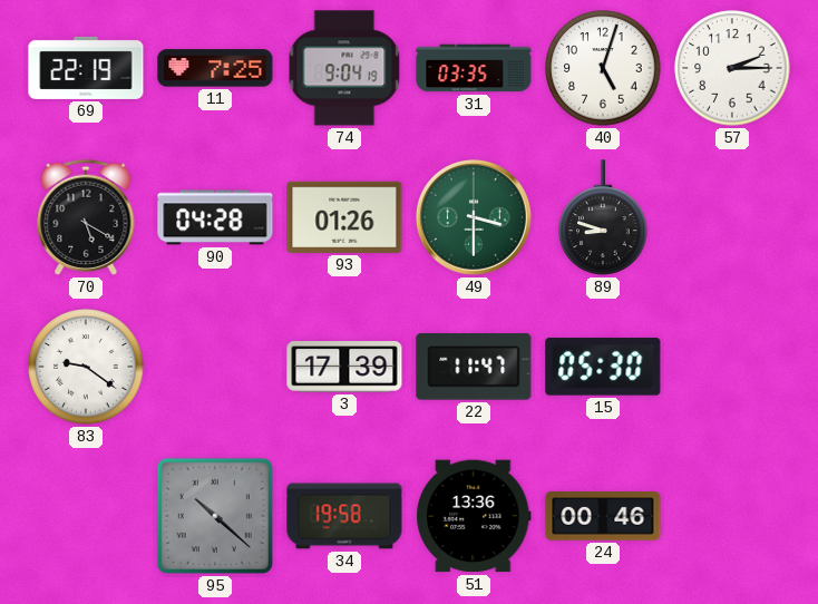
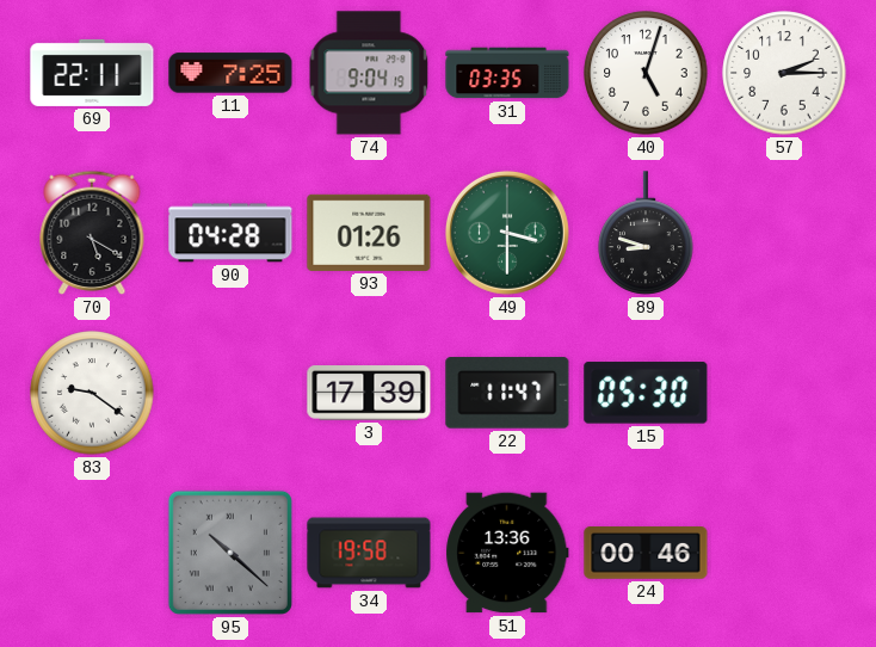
69: 22:19 -> 22:11 (92, 73)
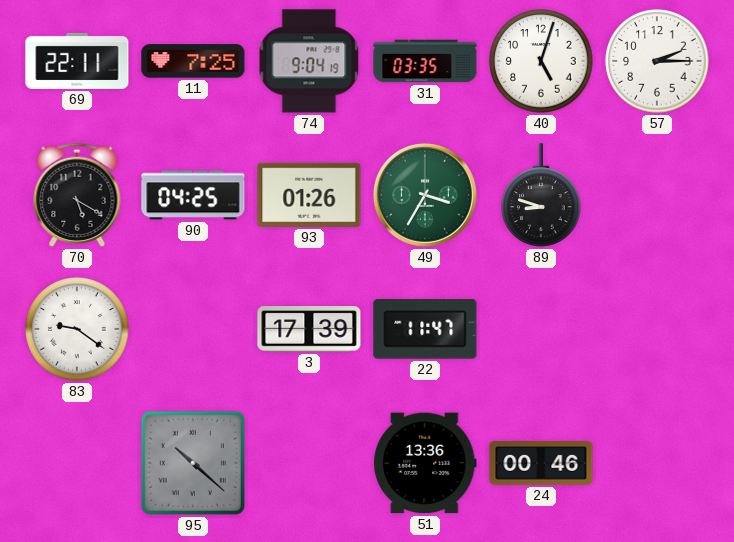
90: 04:28 -> 04:25 (193, 195)
49: 3:30 -> 3:35 (425, 195)
15: 05:30 -> none (646, 393)
34: 19:58 -> none (369, 553)
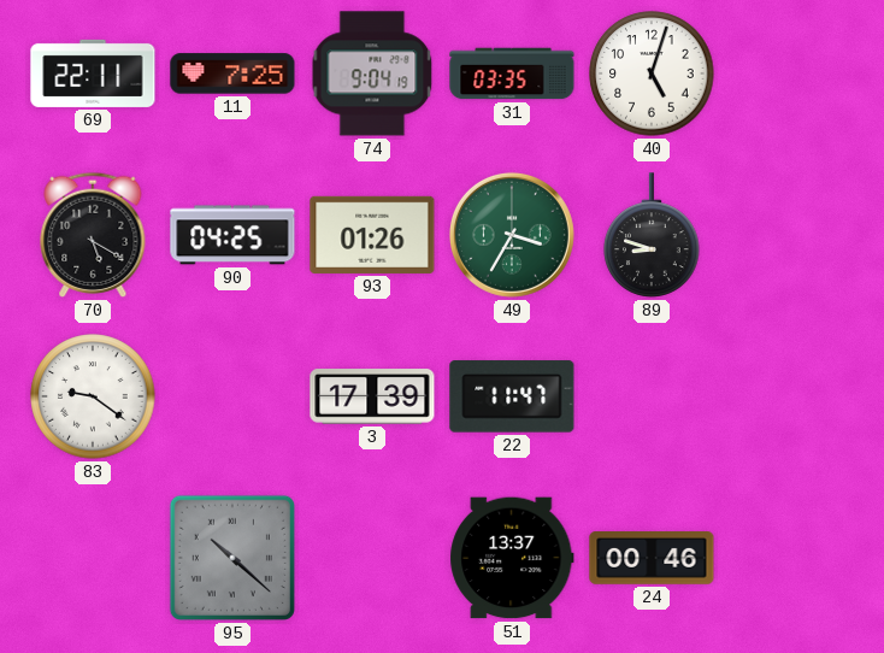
57: 2:15 -> none (657, 61)
51: 13:36 -> 13:37 (512, 558)
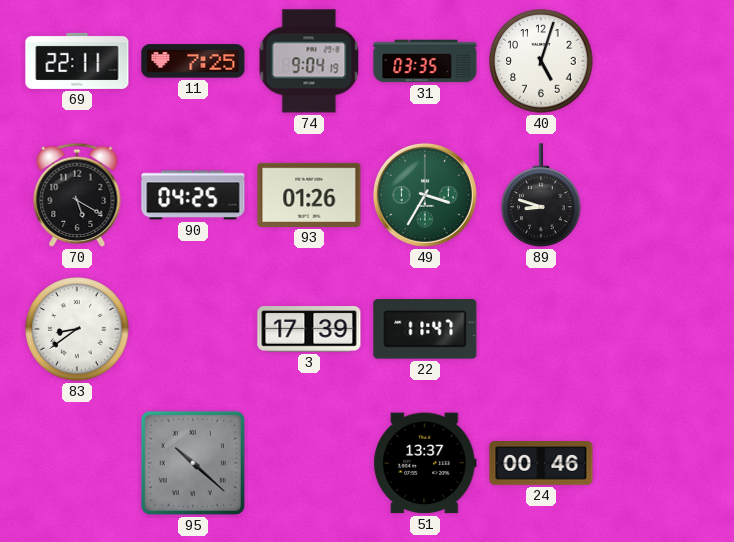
83: 9:21 -> 8:39 (77, 329)
